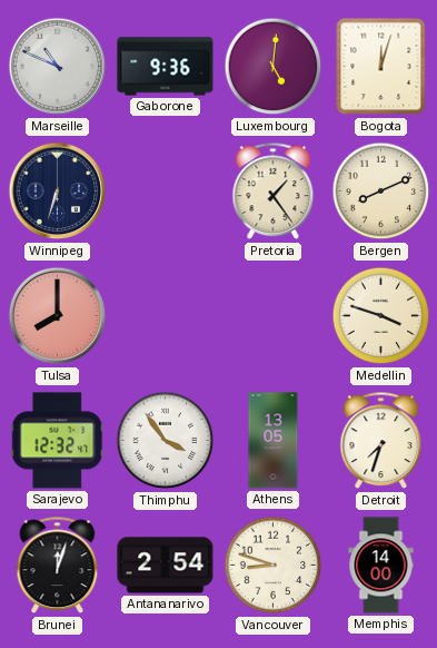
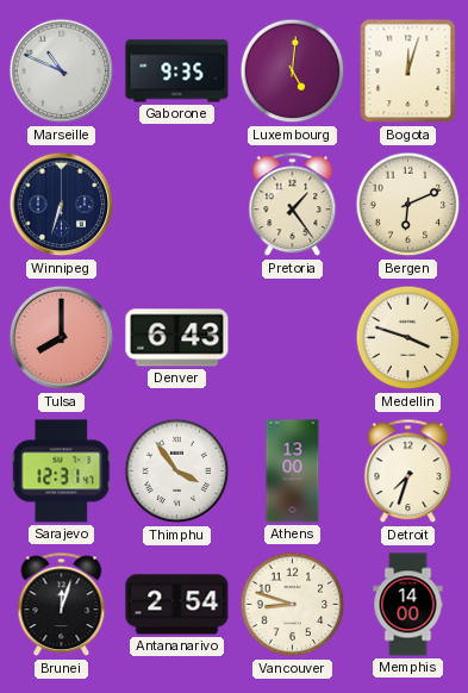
Gaborone: 9:36 -> 9:35 (177, 71)
Bergen: 8:11 -> 6:11 (408, 205)
Denver: none -> 6:43 (177, 338)
Sarajevo: 12:32 -> 12:31 (62, 472)
Athens: 13:05 -> 13:00 (293, 472)
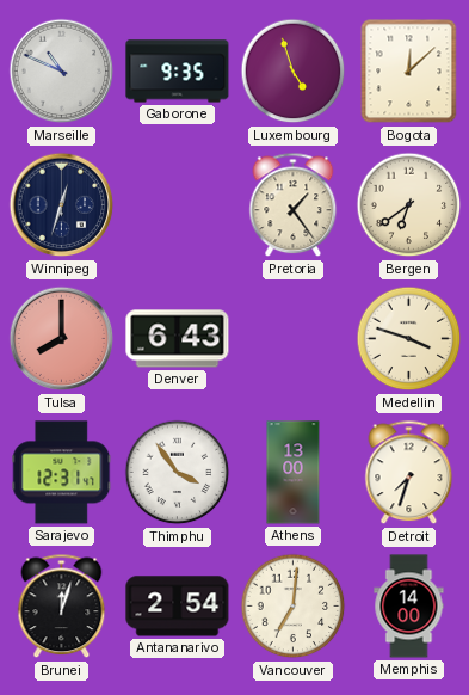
Luxembourg: 5:01 -> 4:57 (294, 72)
Bogota: 12:03 -> 12:08 (409, 72)
Winnipeg: 6:33 -> 12:33 (62, 205)
Bergen: 6:11 -> 6:39 (409, 205)
Vancouver: 8:48 -> 7:01 (294, 607)
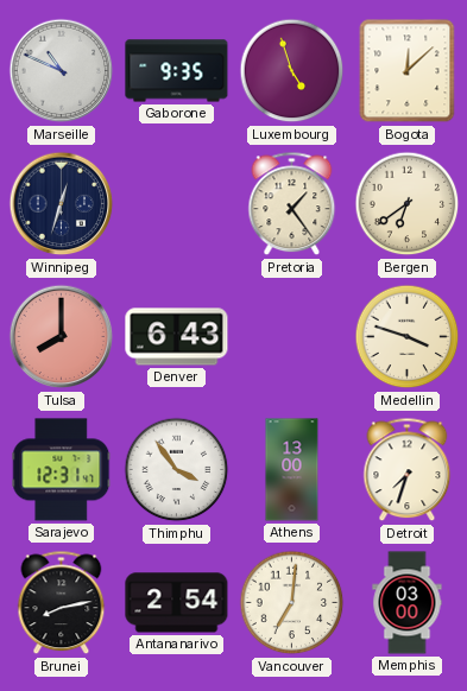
Brunei: 12:03 -> 8:13 (62, 603)
Memphis: 14:00 -> 03:00 (408, 603)
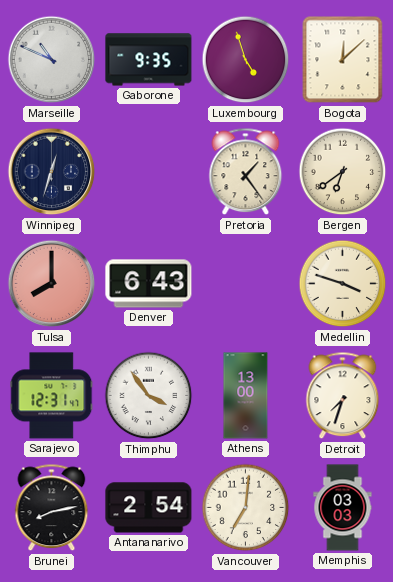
Memphis: 03:00 -> 03:03 (343, 508)
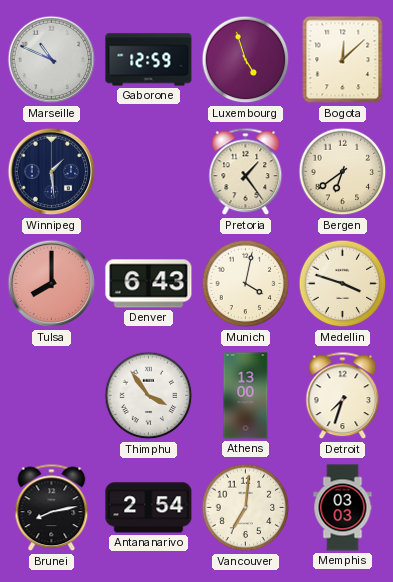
Gaborone: 9:35 -> 12:59 (149, 60)
Winnipeg: 12:33 -> 1:29 (52, 172)
Munich: none -> 4:02 (246, 284)
Sarajevo: 12:31 -> none (52, 396)
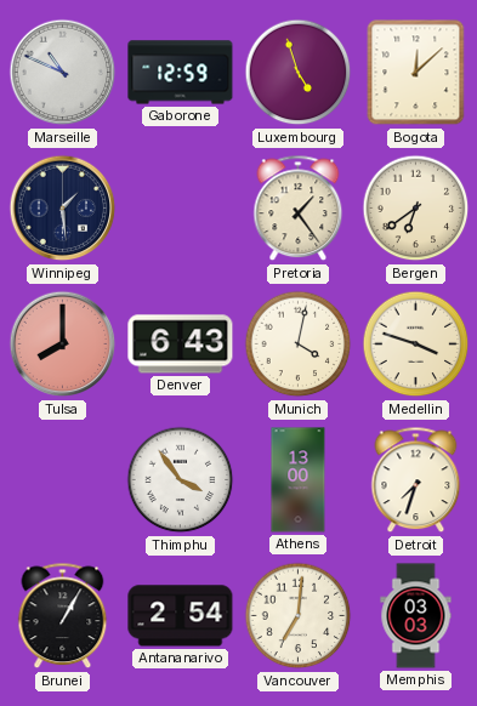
Brunei: 8:13 -> 1:05 (63, 616)
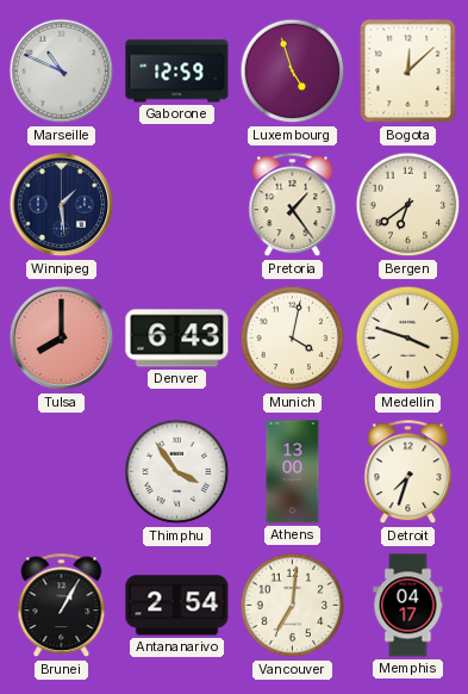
Memphis: 03:03 -> 04:17 (408, 606)
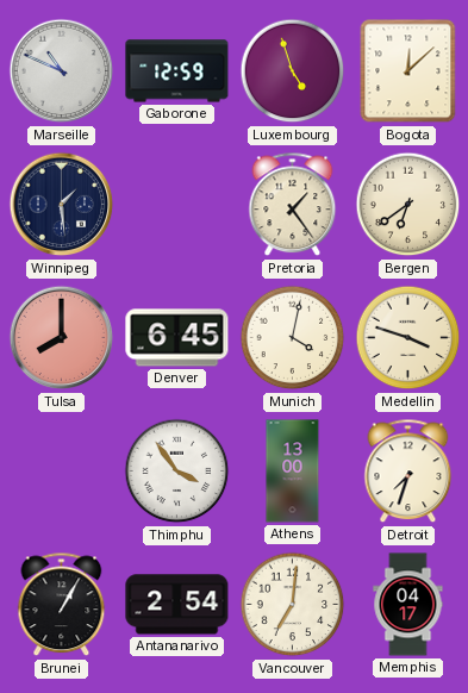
Denver: 6:43 -> 6:45 (177, 338)
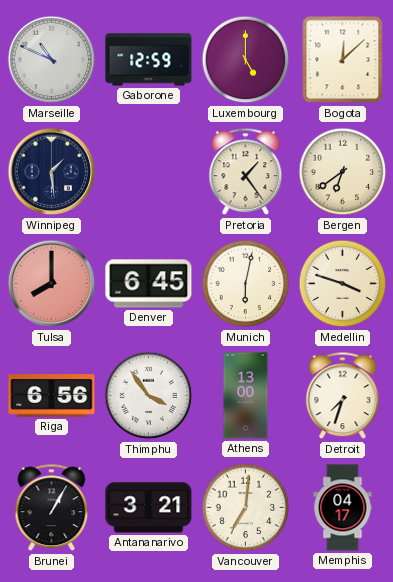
Luxembourg: 4:57 -> 5:00 (246, 60)
Munich: 4:02 -> 6:02 (246, 284)
Riga: none -> 6:56 (52, 396)
Antananarivo: 2:54 -> 3:21 (149, 508)
